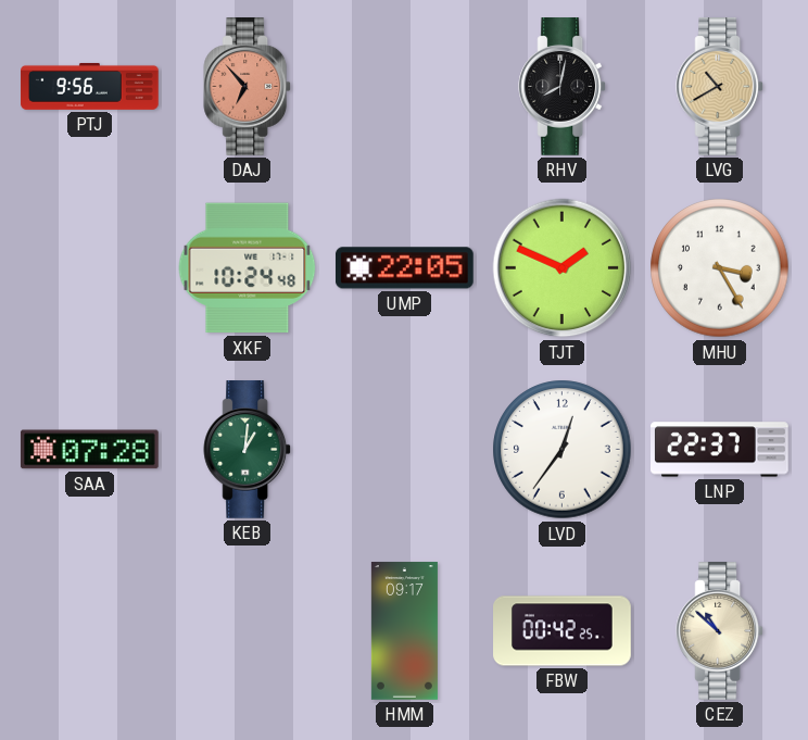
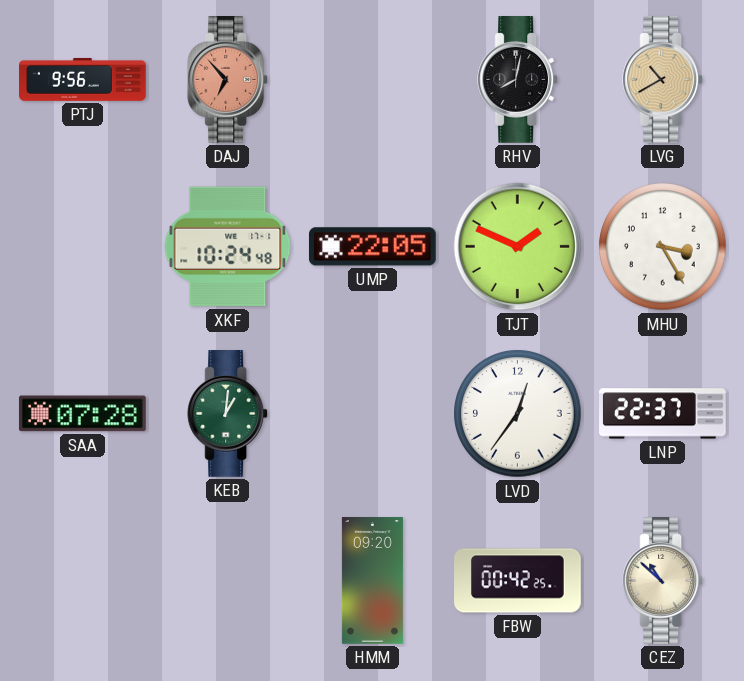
HMM: 09:17 -> 09:20 (372, 581)
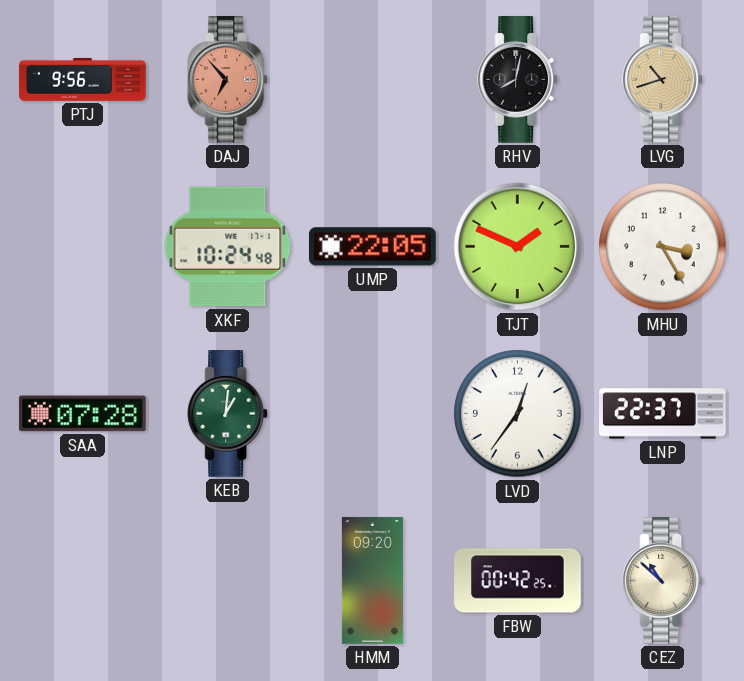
LVG: 10:40 -> 10:42 (663, 80)
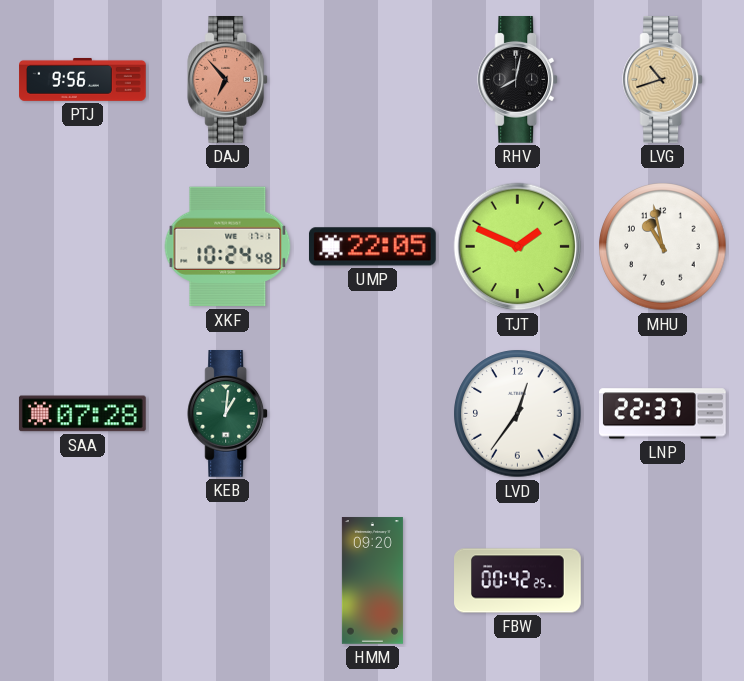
MHU: 3:25 -> 10:58 (663, 247)
CEZ: 10:52 -> none (663, 581)
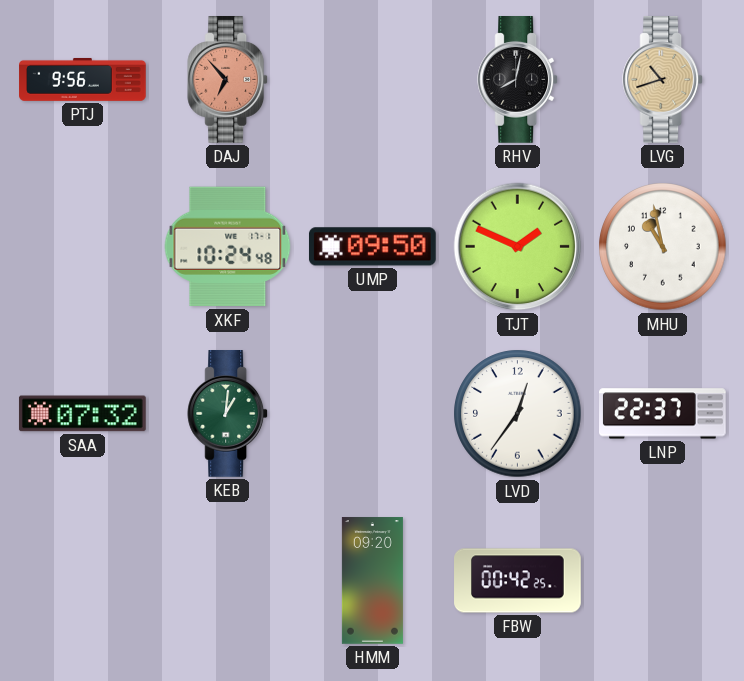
UMP: 22:05 -> 09:50 (373, 247)
SAA: 07:28 -> 07:32 (82, 414)
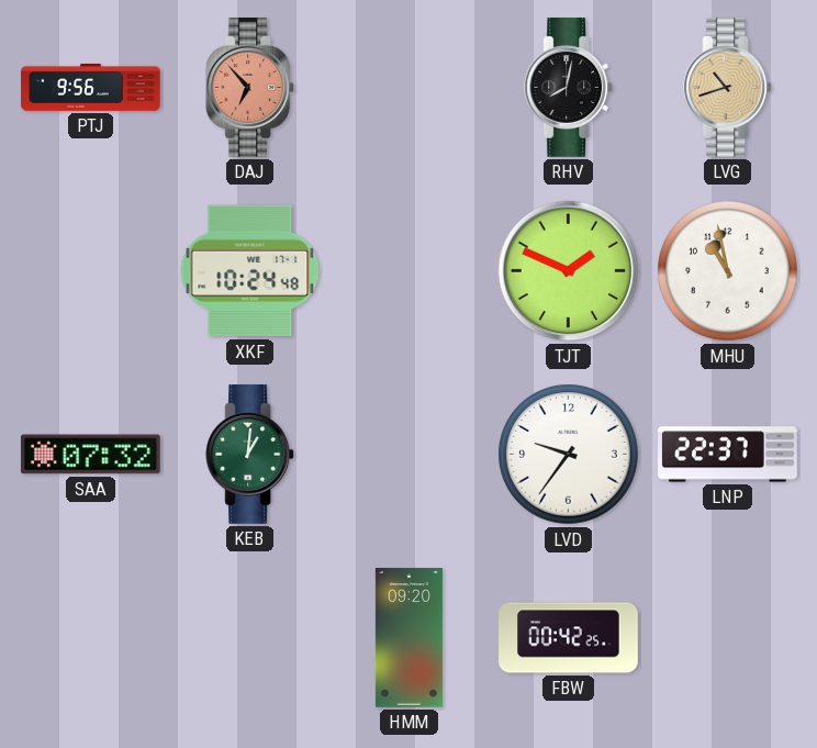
UMP: 09:50 -> none (373, 247)
LVD: 12:36 -> 9:36 (569, 455)
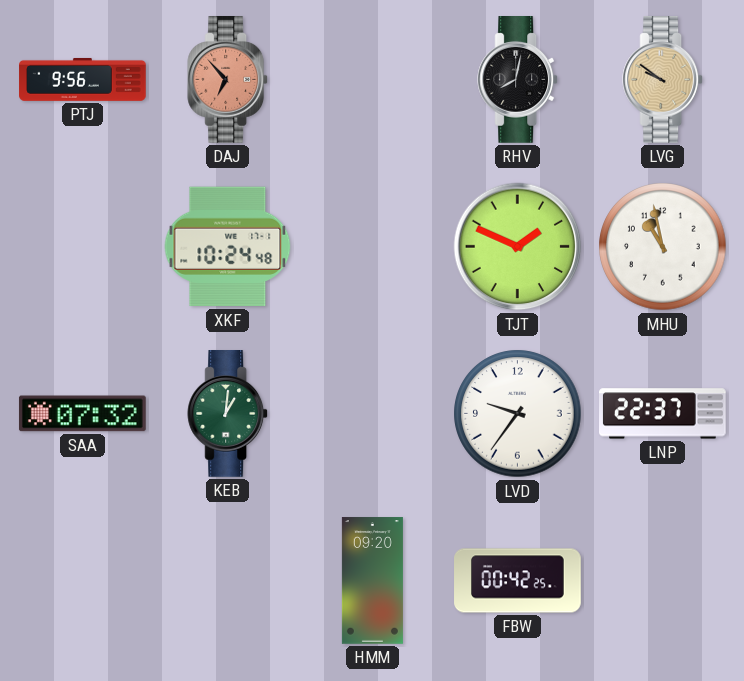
LVG: 10:42 -> 9:51 (663, 80)
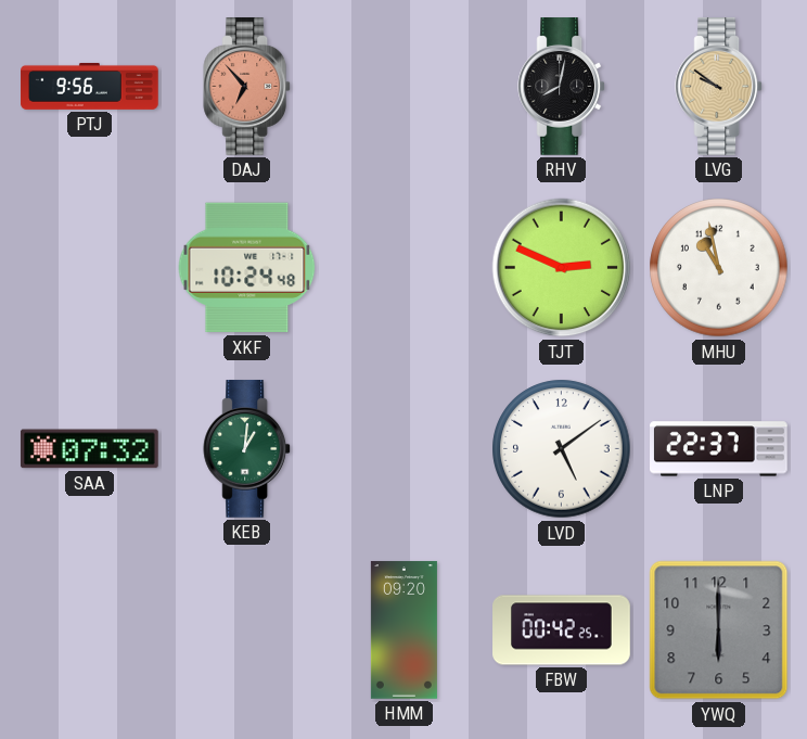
TJT: 1:49 -> 2:49 (562, 268)
LVD: 9:36 -> 5:09 (562, 449)
YWQ: none -> 6:00 (719, 630)
